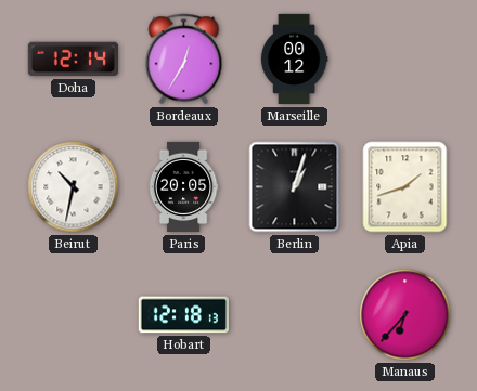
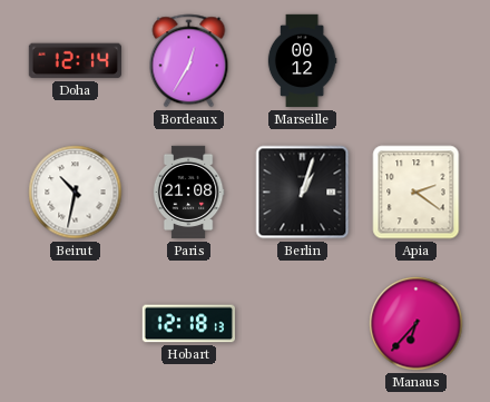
Paris: 20:05 -> 21:08 (188, 193)
Apia: 1:42 -> 2:21 (416, 193)
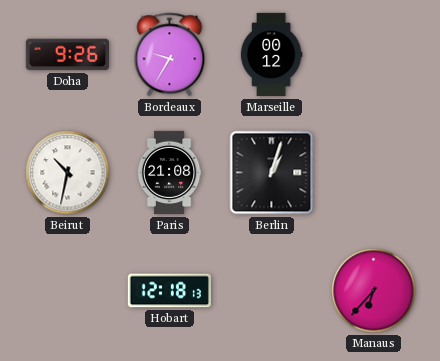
Doha: 12:14 -> 9:26 (67, 55)
Bordeaux: 12:35 -> 9:35 (170, 55)
Apia: 2:21 -> none (416, 193)
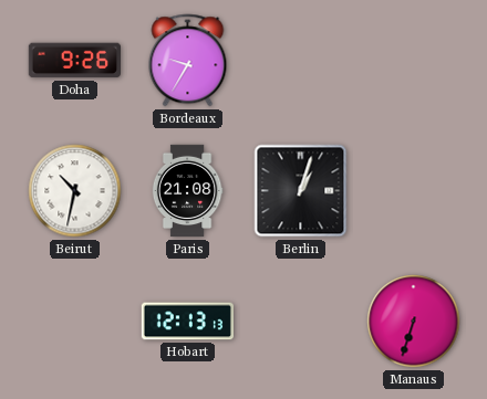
Marseille: 00:12 -> none (271, 55)
Hobart: 12:18 -> 12:13 (187, 322)
Manaus: 6:37 -> 6:33 (414, 322)
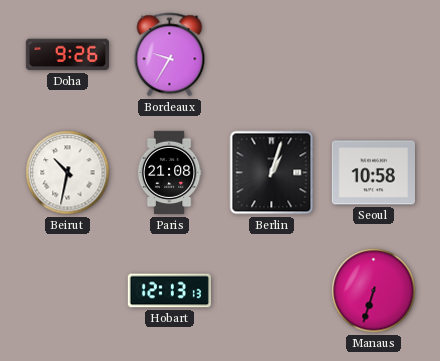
Seoul: none -> 10:58 (373, 173)
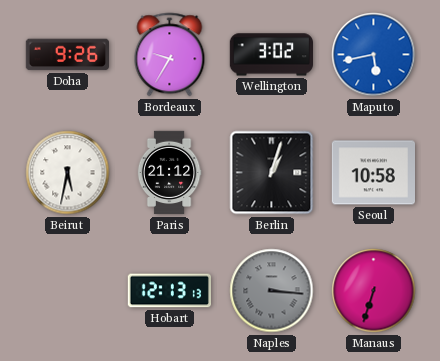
Wellington: none -> 3:02 (271, 55)
Maputo: none -> 5:43 (374, 55)
Beirut: 10:32 -> 5:32 (68, 173)
Paris: 21:08 -> 21:12 (169, 173)
Naples: none -> 3:16 (272, 291)
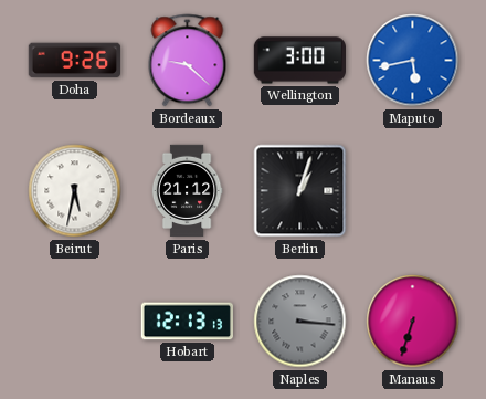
Bordeaux: 9:35 -> 9:22 (188, 61)
Wellington: 3:02 -> 3:00 (299, 61)
Seoul: 10:58 -> none (373, 173)
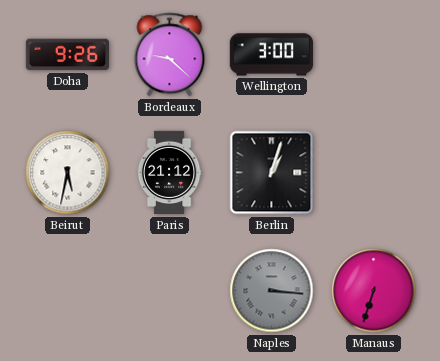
Maputo: 5:43 -> none (413, 61)
Hobart: 12:13 -> none (187, 322)
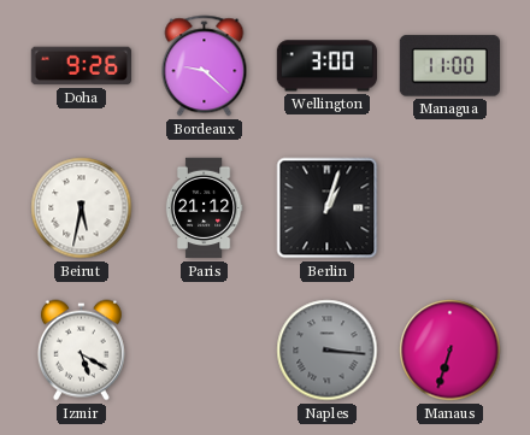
Managua: none -> 11:00 (449, 66)
Izmir: none -> 5:20 (81, 351)
